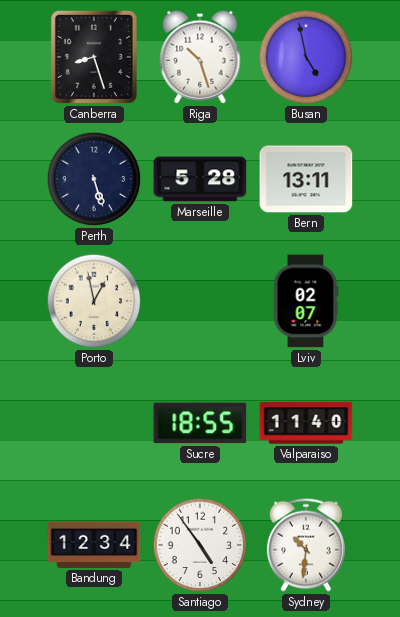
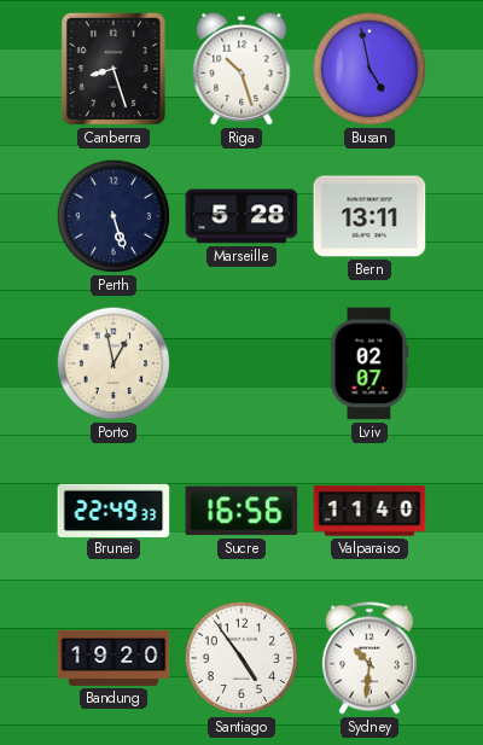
Brunei: none -> 22:49 (114, 510)
Sucre: 18:55 -> 16:56 (241, 511)
Bandung: 12:34 -> 19:20 (114, 658)
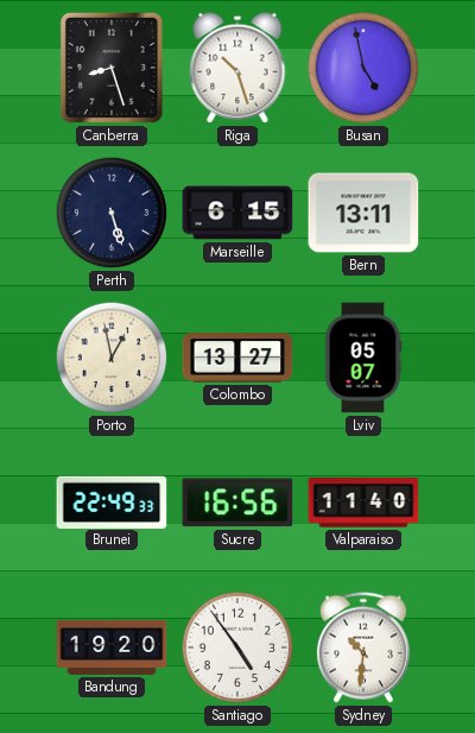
Marseille: 5:28 -> 6:15 (237, 213)
Colombo: none -> 13:27 (237, 358)
Lviv: 02:07 -> 05:07 (363, 358)
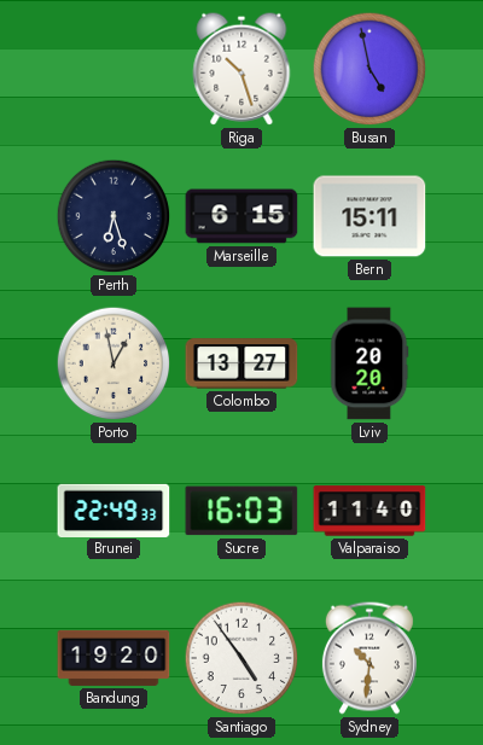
Canberra: 8:27 -> none (112, 68)
Perth: 5:27 -> 6:27 (114, 216)
Bern: 13:11 -> 15:11 (369, 216)
Lviv: 05:07 -> 20:20 (369, 363)
Sucre: 16:56 -> 16:03 (241, 511)
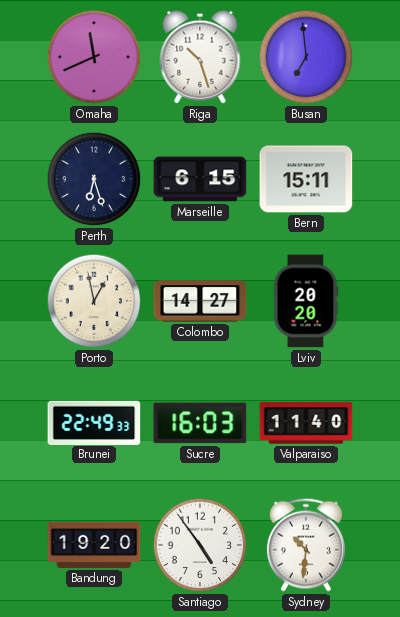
Omaha: none -> 11:41 (94, 57)
Busan: 4:58 -> 6:59 (306, 57)
Colombo: 13:27 -> 14:27 (200, 301)
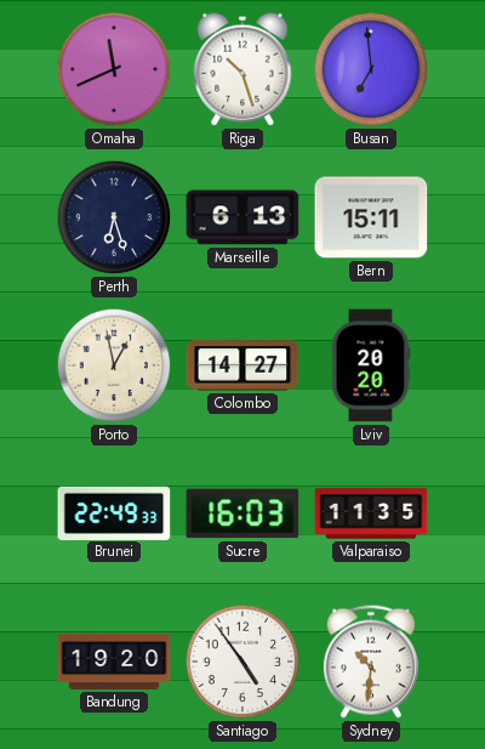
Marseille: 6:15 -> 6:13 (242, 217)
Valparaiso: 11:40 -> 11:35 (371, 513)
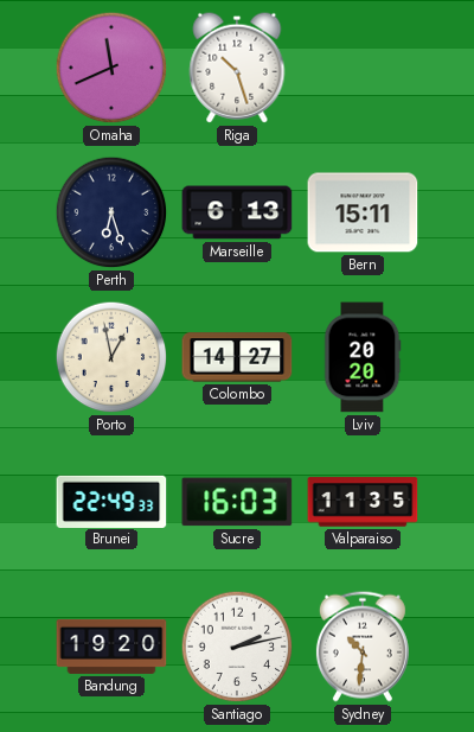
Busan: 6:59 -> none (371, 69)
Santiago: 4:54 -> 2:13 (237, 647)
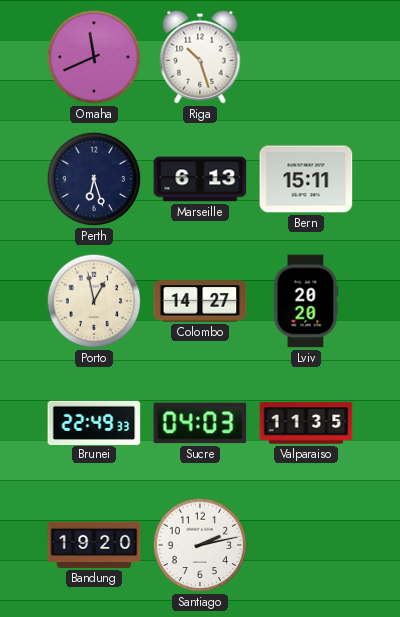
Sucre: 16:03 -> 04:03 (200, 423)
Sydney: 10:31 -> none (363, 647)
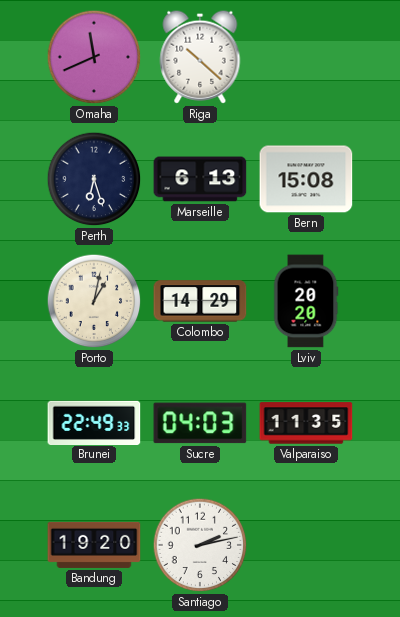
Riga: 10:27 -> 10:22 (200, 57)
Bern: 15:11 -> 15:08 (306, 179)
Porto: 12:58 -> 1:02 (94, 301)
Colombo: 14:27 -> 14:29 (200, 301)
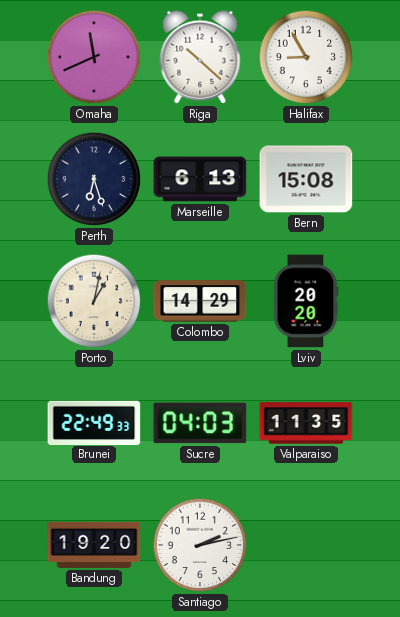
Halifax: none -> 8:55 (306, 57)
